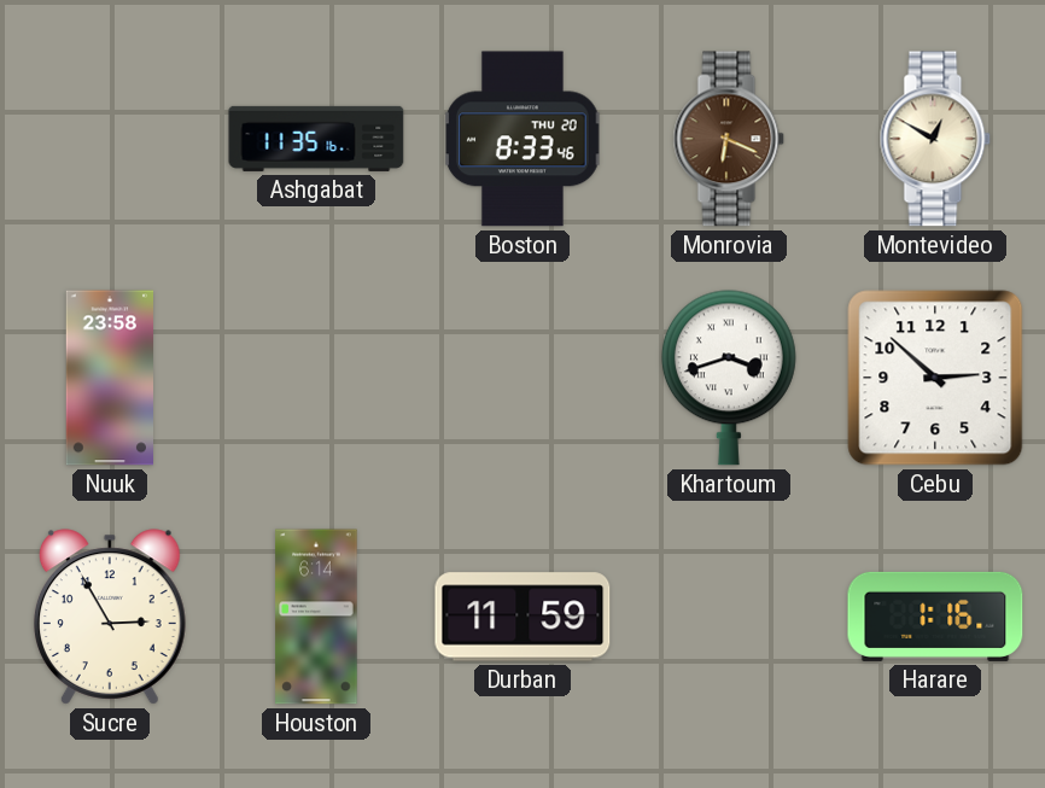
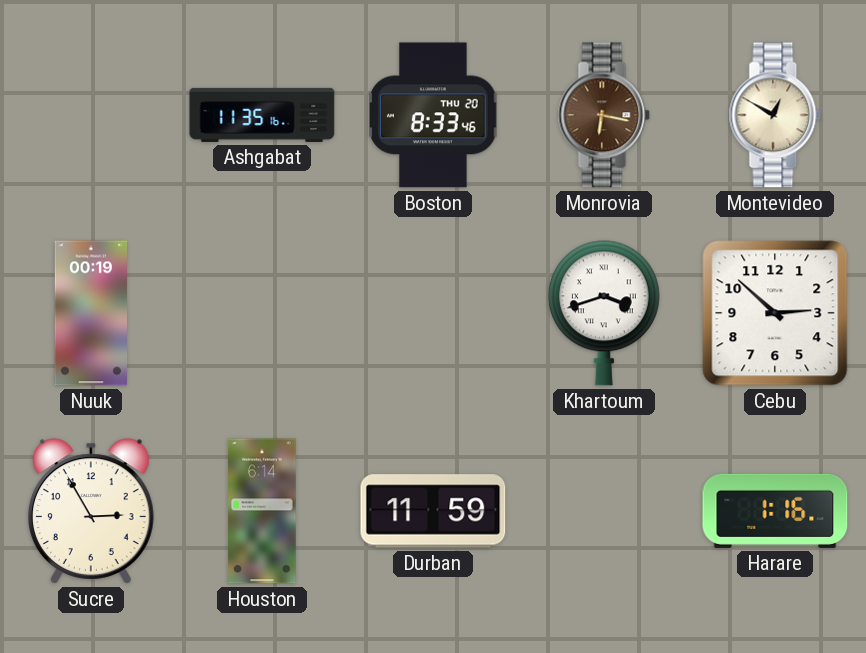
Monrovia: 6:19 -> 6:17 (604, 115)
Nuuk: 23:58 -> 00:19 (90, 313)
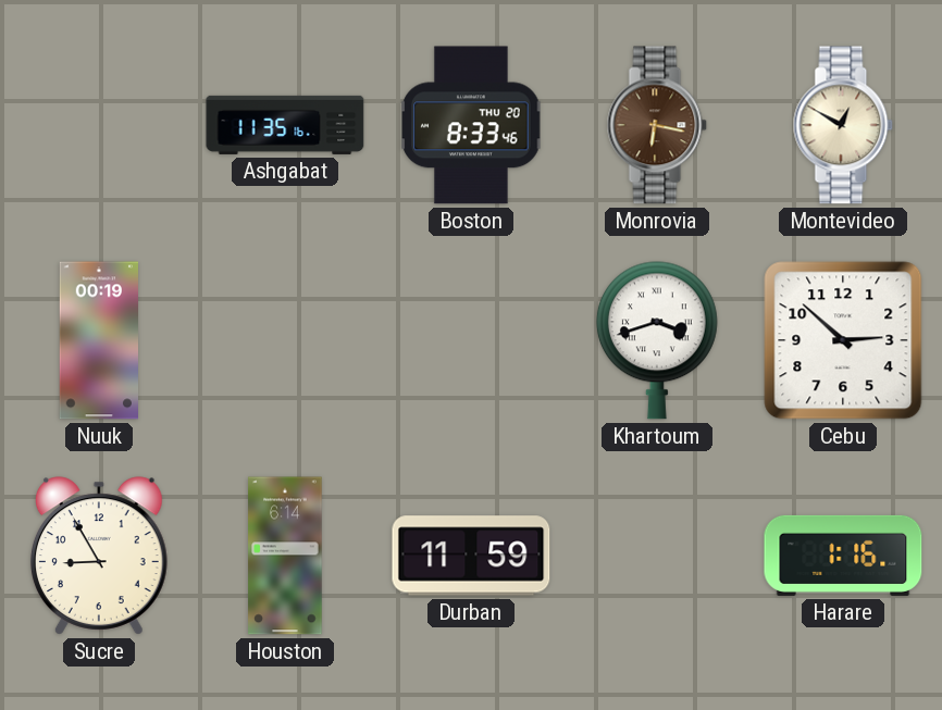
Sucre: 2:55 -> 8:55 (99, 556)
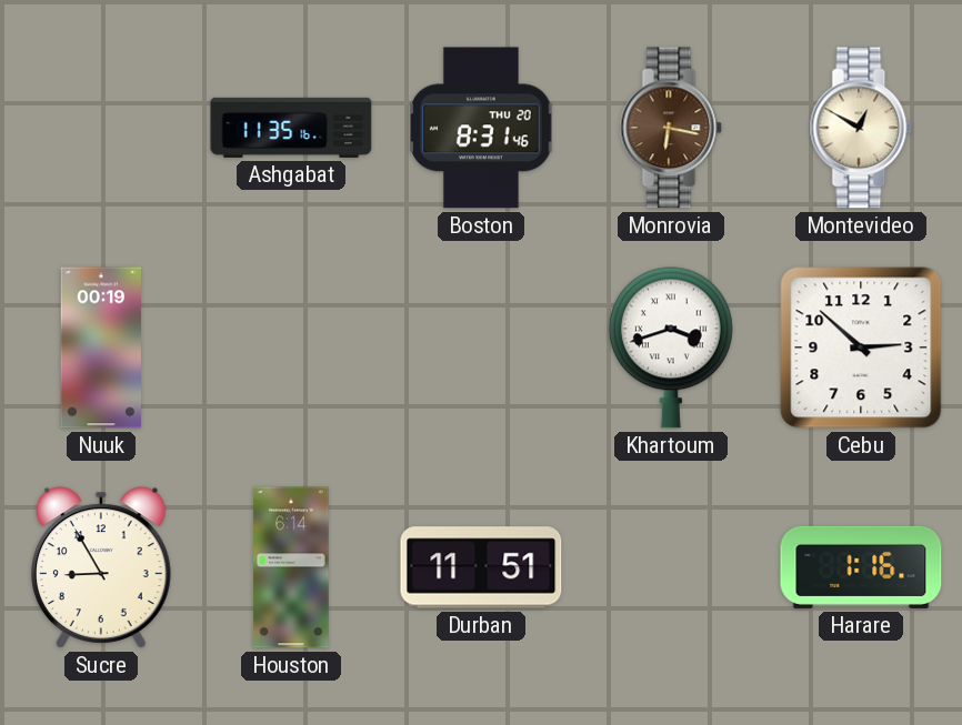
Boston: 8:33 -> 8:31 (481, 128)
Durban: 11:59 -> 11:51 (481, 567)
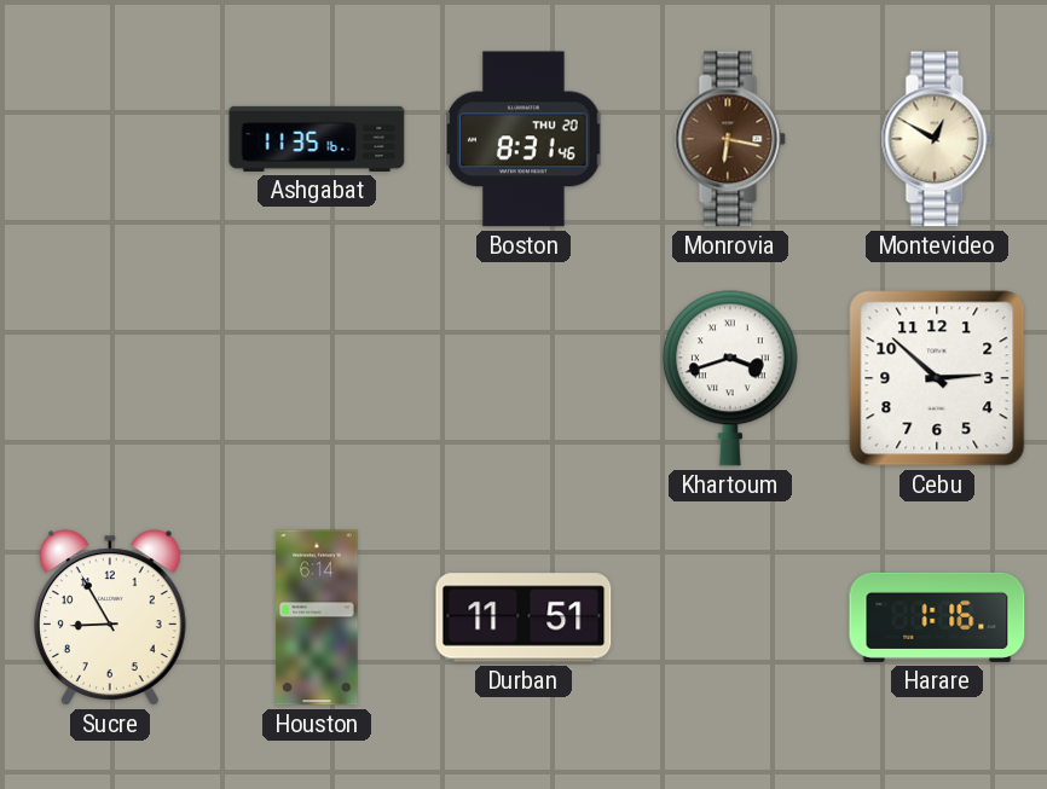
Nuuk: 00:19 -> none (100, 348)
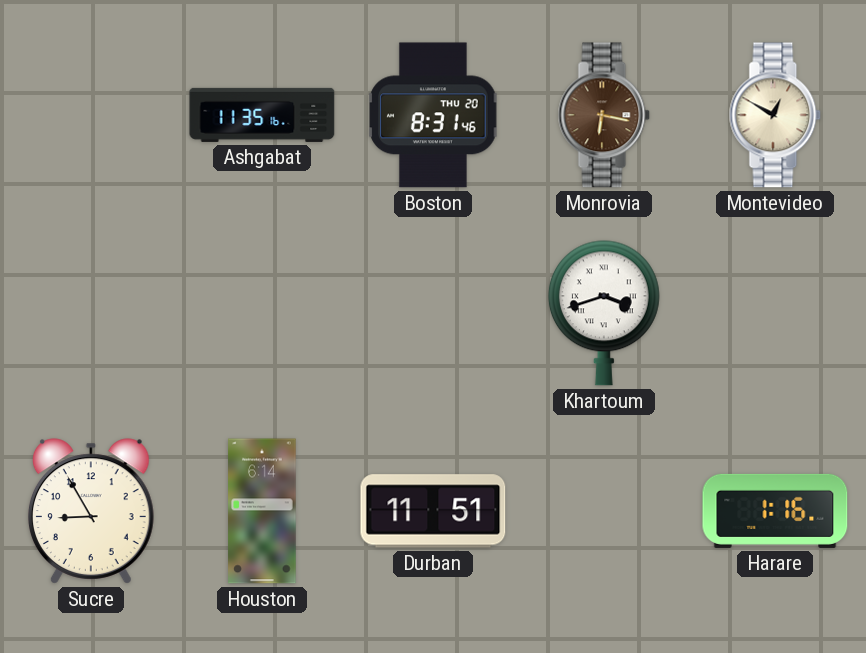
Cebu: 2:52 -> none (937, 378)
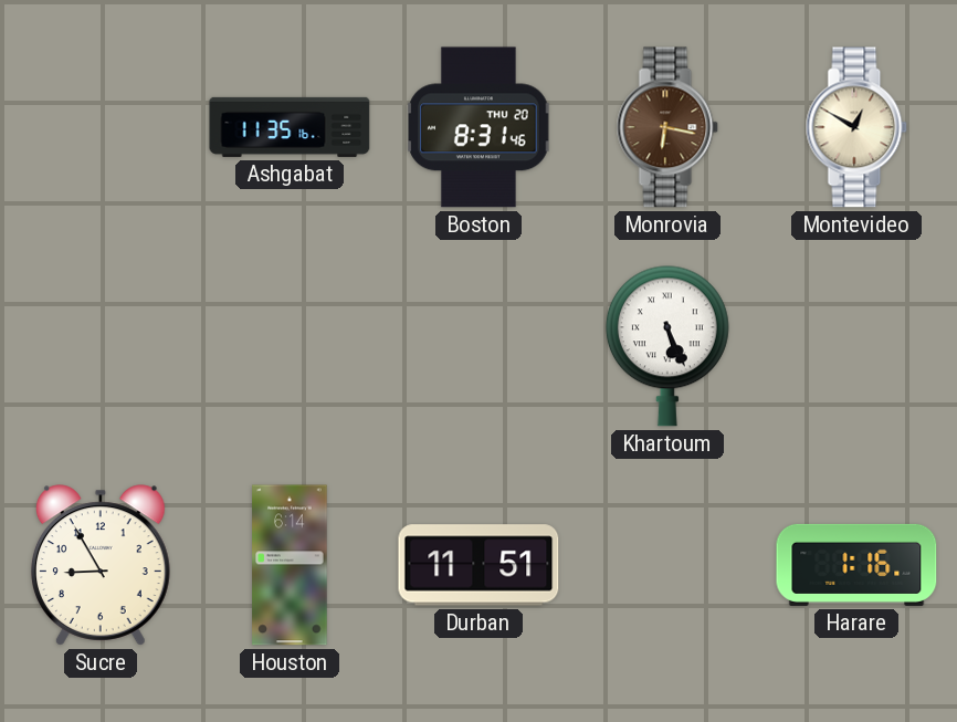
Khartoum: 3:42 -> 5:26 (667, 346)
